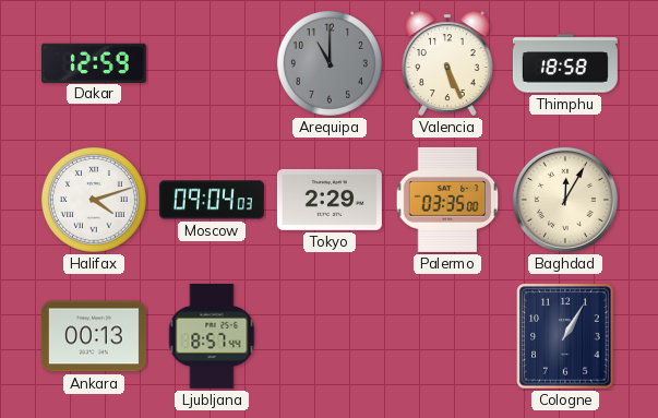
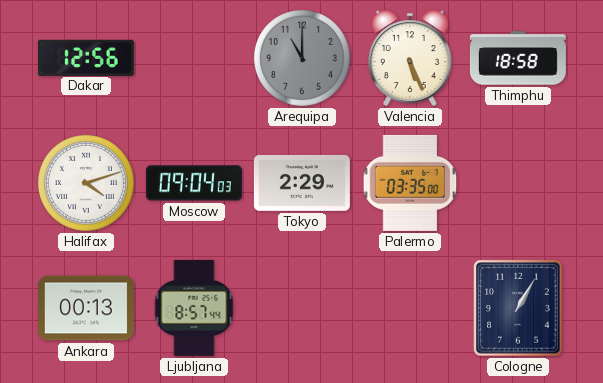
Dakar: 12:59 -> 12:56 (86, 57)
Baghdad: 12:05 -> none (565, 200)
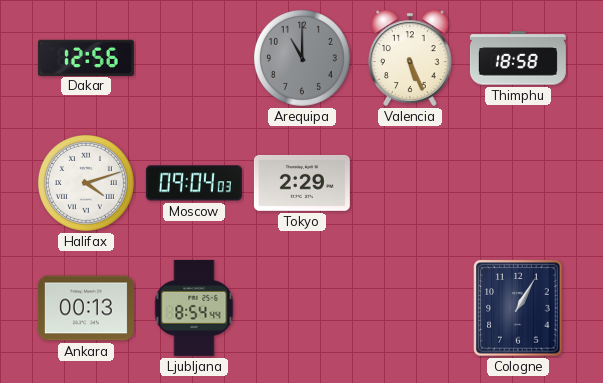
Palermo: 03:35 -> none (410, 183)
Ljubljana: 8:57 -> 8:54 (194, 308)
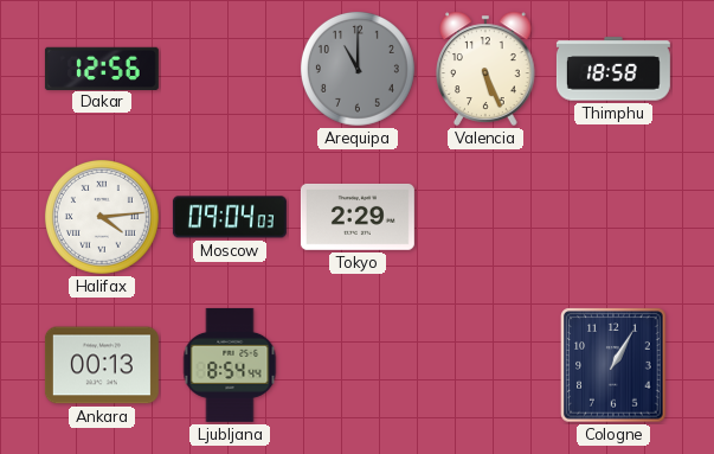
Halifax: 4:12 -> 4:14 (102, 217)
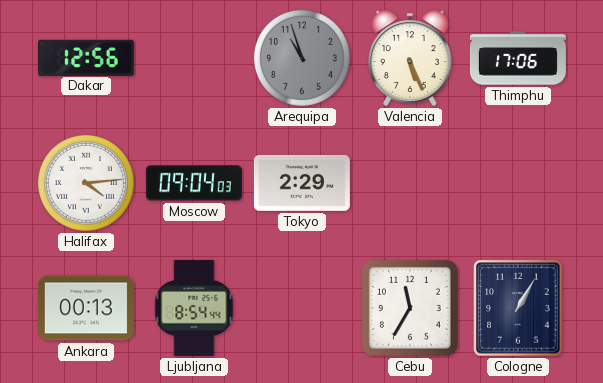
Arequipa: 11:00 -> 10:57 (302, 58)
Thimphu: 18:58 -> 17:06 (518, 58)
Cebu: none -> 11:35 (410, 308)
